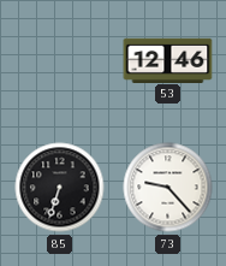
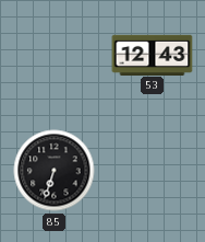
53: 12:46 -> 12:43 (153, 55)
73: 9:23 -> none (168, 188)
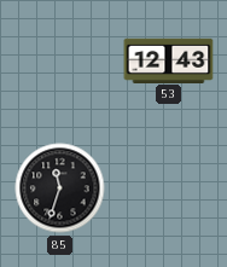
85: 6:33 -> 11:33 (60, 188)
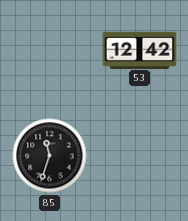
53: 12:43 -> 12:42 (140, 50)
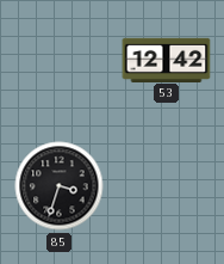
85: 11:33 -> 3:33 (60, 186)
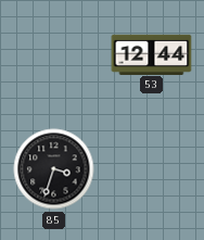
53: 12:42 -> 12:44 (152, 54)
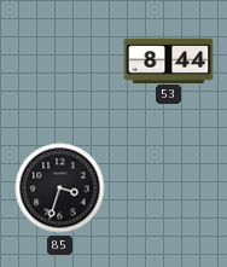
53: 12:44 -> 8:44 (169, 60)
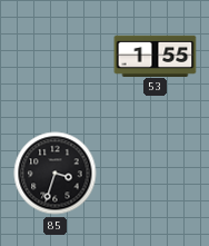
53: 8:44 -> 1:55 (156, 56)
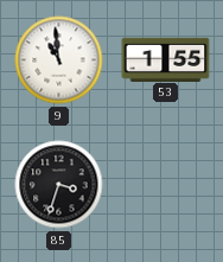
9: none -> 10:59 (59, 60)
